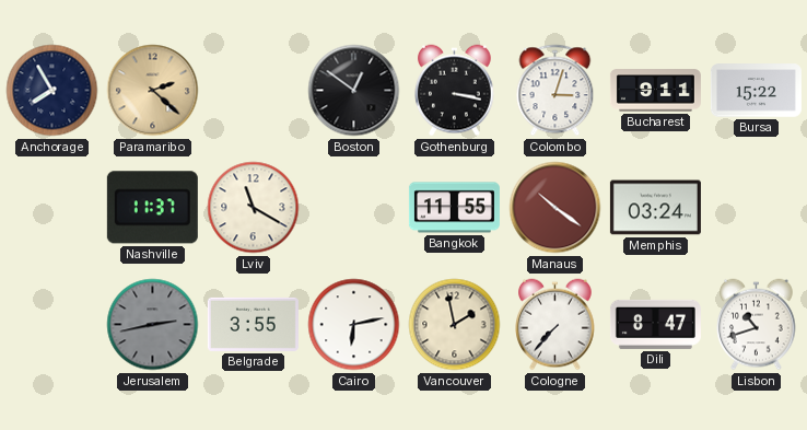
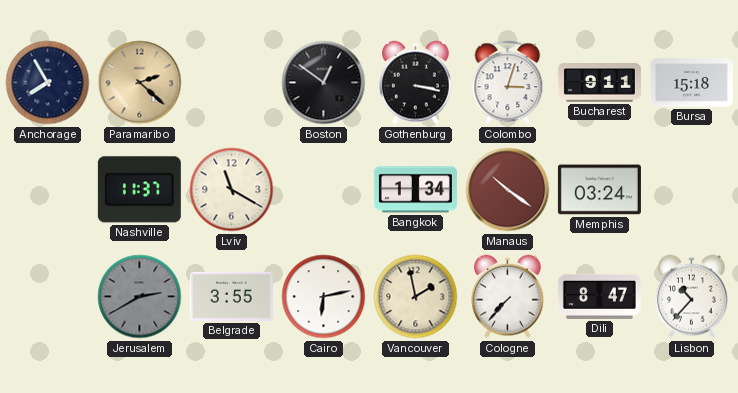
Bursa: 15:22 -> 15:18 (691, 83)
Bangkok: 11:55 -> 1:34 (415, 190)
Jerusalem: 2:43 -> 2:40 (140, 297)
Lisbon: 10:42 -> 10:37 (692, 297)
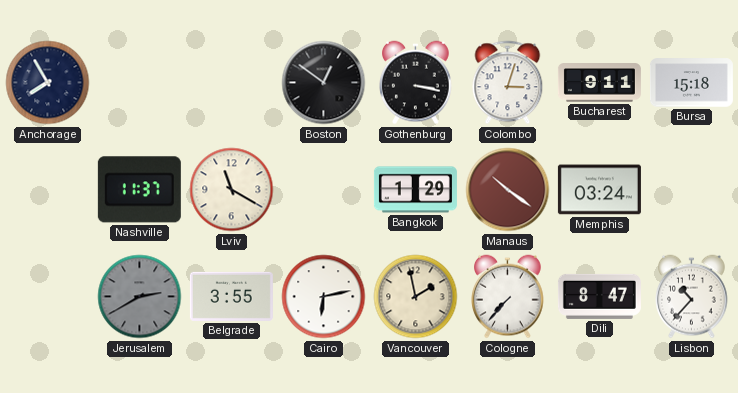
Paramaribo: 2:22 -> none (140, 83)
Bangkok: 1:34 -> 1:29 (415, 190)
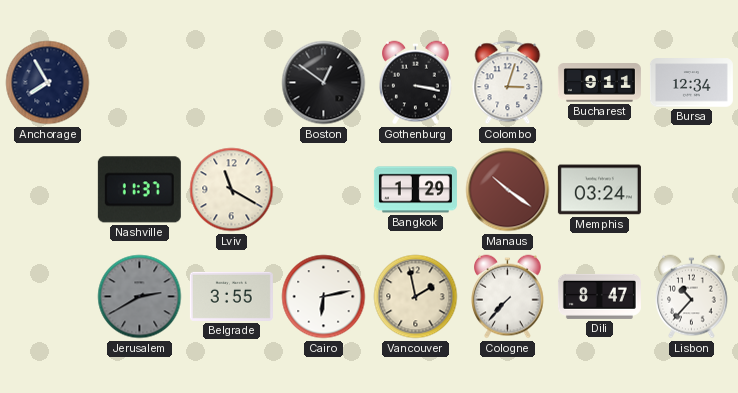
Bursa: 15:18 -> 12:34 (691, 83)
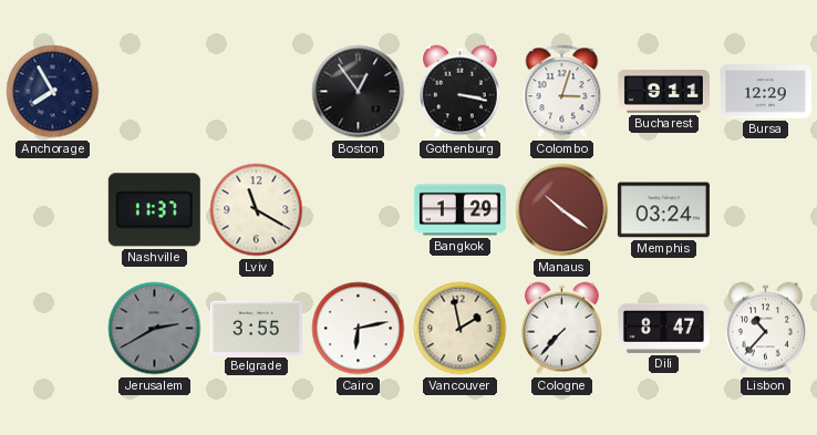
Boston: 12:51 -> 12:54 (359, 92)
Bursa: 12:34 -> 12:29 (765, 92)
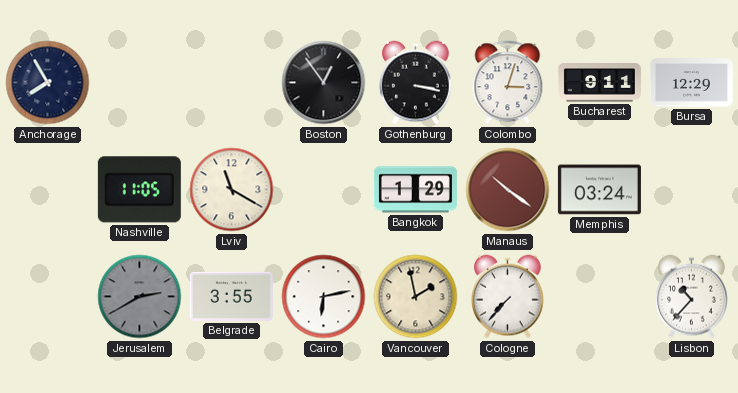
Nashville: 11:37 -> 11:05 (139, 190)
Dili: 8:47 -> none (663, 328)
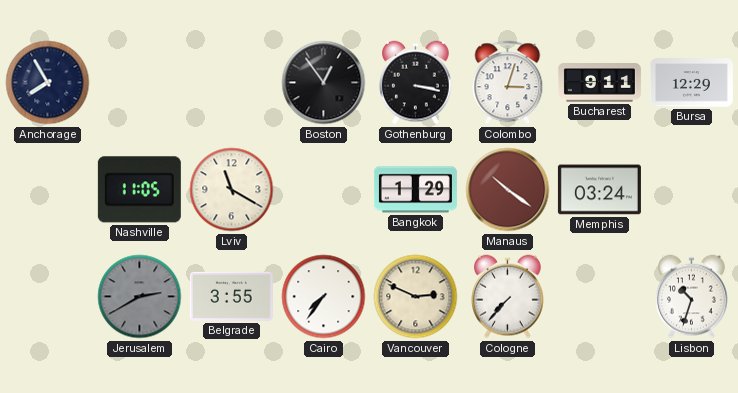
Cairo: 6:13 -> 7:36 (324, 297)
Vancouver: 1:58 -> 2:49 (416, 297)
Lisbon: 10:37 -> 10:33 (692, 297)
